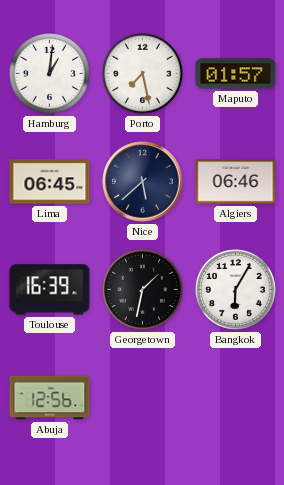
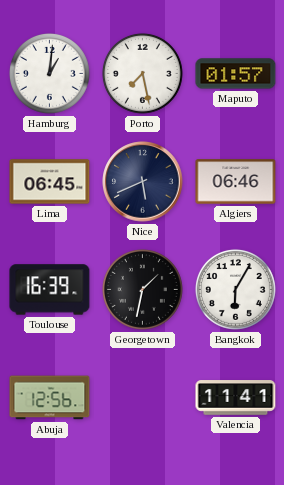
Nice: 5:38 -> 5:41 (143, 182)
Valencia: none -> 11:41 (236, 398)
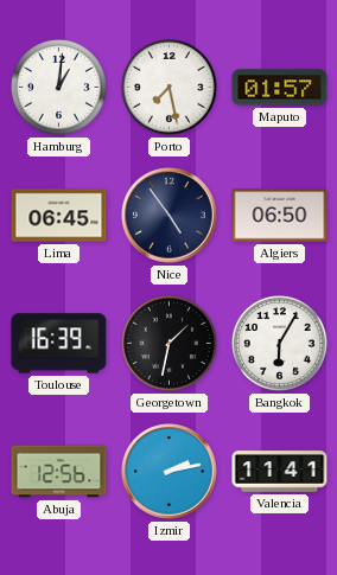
Nice: 5:41 -> 4:54 (170, 216)
Algiers: 06:46 -> 06:50 (280, 216)
Izmir: none -> 2:13 (170, 472)
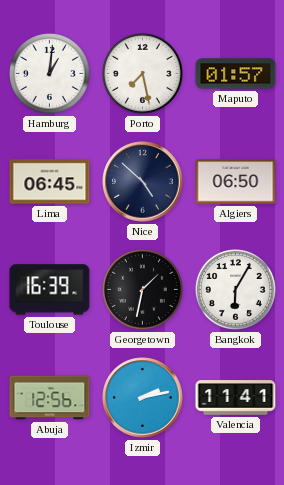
Nice: 4:54 -> 4:52 (143, 182)
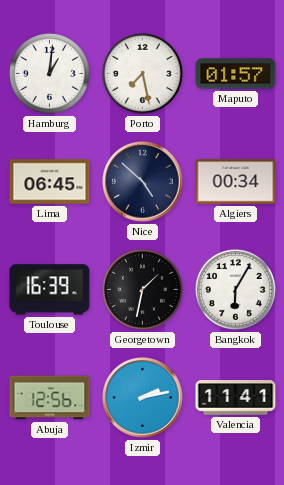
Algiers: 06:50 -> 00:34 (236, 182)
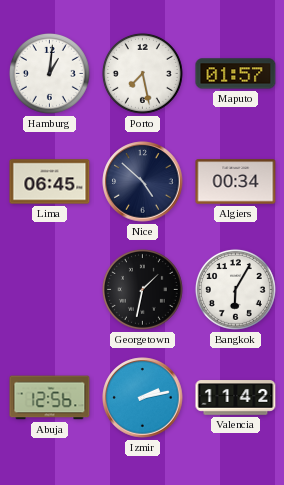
Toulouse: 16:39 -> none (50, 290)
Valencia: 11:41 -> 11:42 (236, 398)
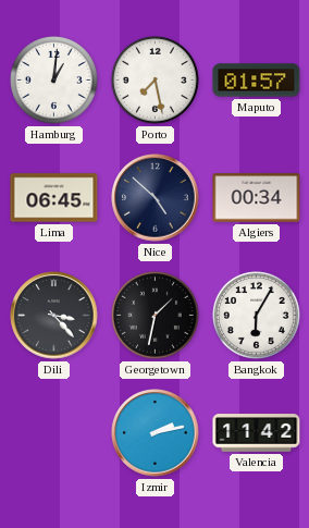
Dili: none -> 3:23 (54, 316)
Abuja: 12:56 -> none (50, 398)
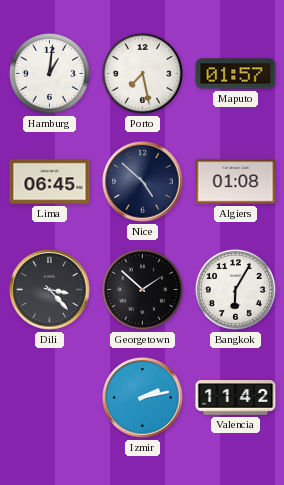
Algiers: 00:34 -> 01:08 (236, 182)
Georgetown: 1:32 -> 1:52 (142, 289)
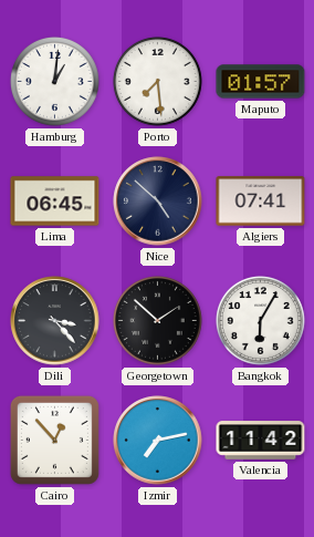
Porto: 7:28 -> 7:29 (157, 81)
Algiers: 01:08 -> 07:41 (261, 202)
Cairo: none -> 12:53 (54, 440)
Izmir: 2:13 -> 7:13 (158, 441)
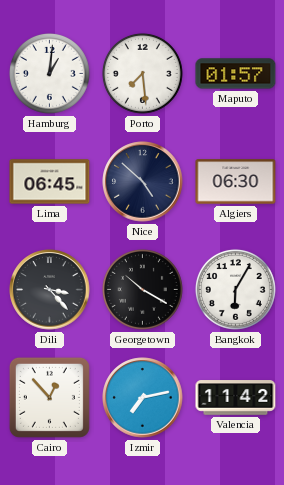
Algiers: 07:41 -> 06:30 (236, 182)
Georgetown: 1:52 -> 10:20 (142, 289)
